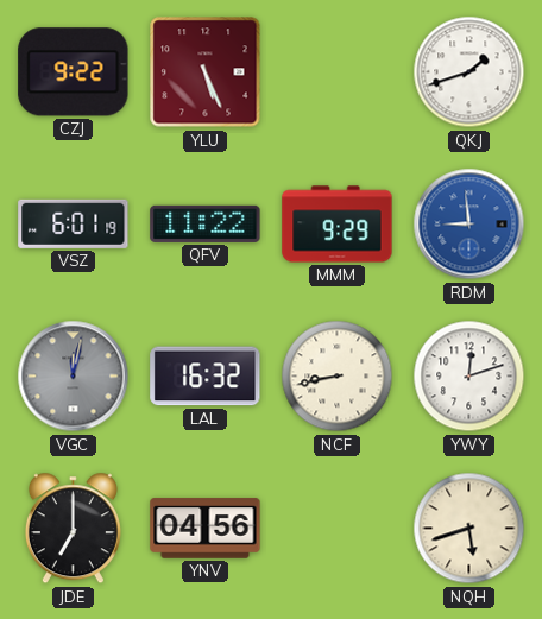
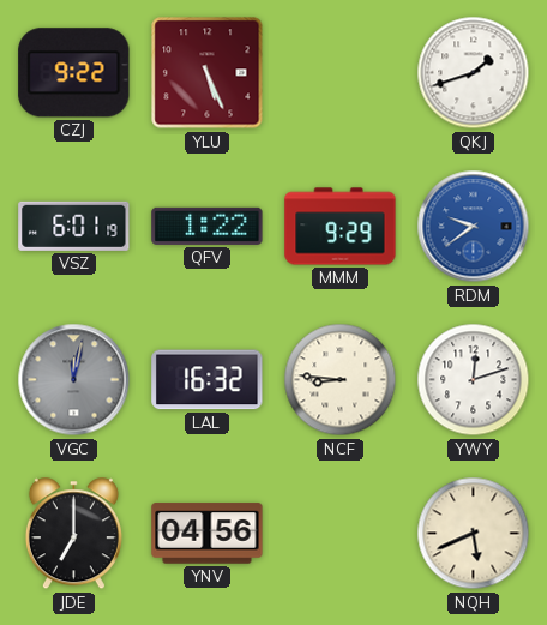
QFV: 11:22 -> 1:22 (208, 226)
RDM: 8:59 -> 9:39 (474, 227)
NCF: 8:43 -> 8:46 (341, 380)
NQH: 5:42 -> 5:41 (474, 534)
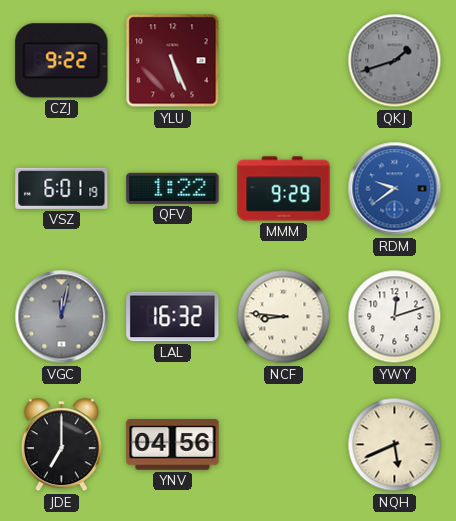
QKJ dial: white -> grey (395, 61)
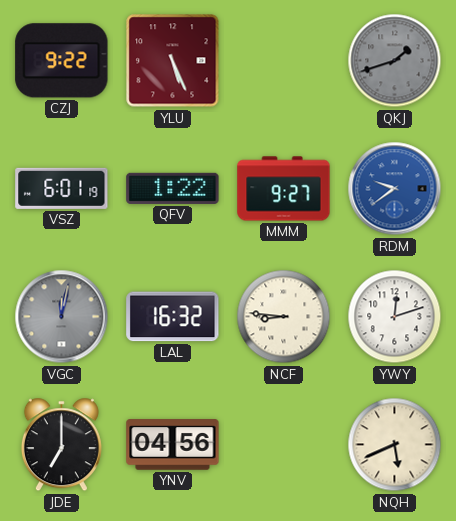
MMM: 9:29 -> 9:27 (284, 189)
